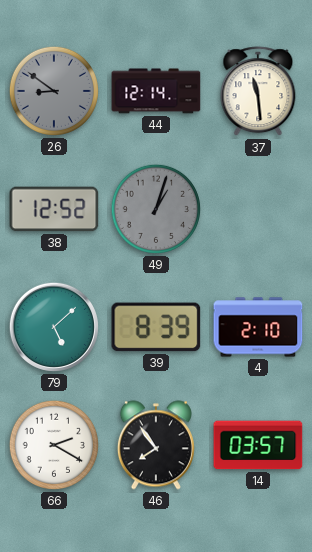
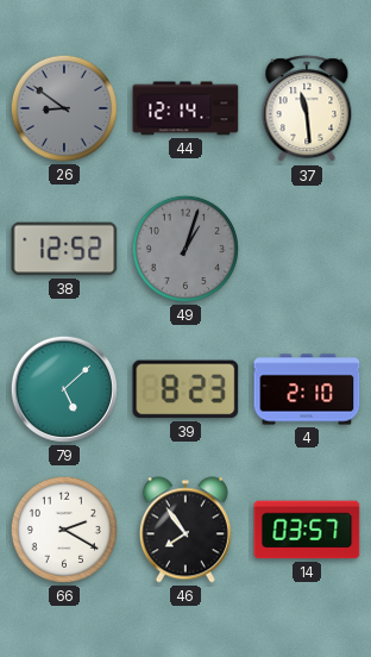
39: 8:39 -> 8:23 (185, 389)
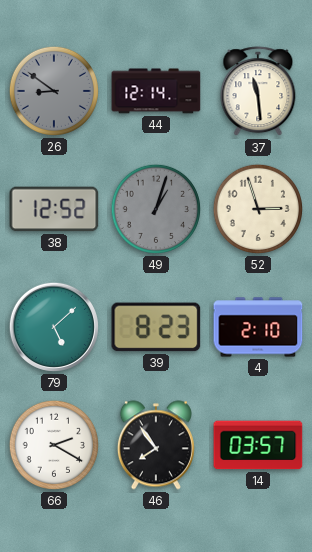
52: none -> 2:57 (258, 209)
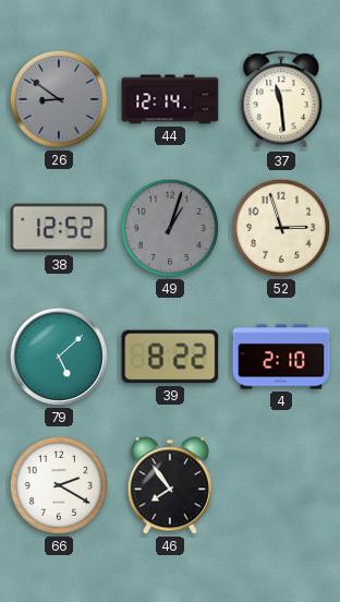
39: 8:23 -> 8:22 (170, 357)
14: 03:57 -> none (258, 445)
